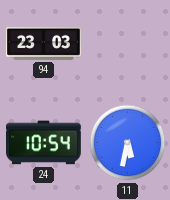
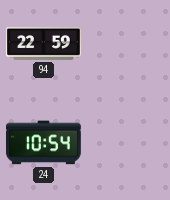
94: 23:03 -> 22:59 (44, 43)
11: 5:32 -> none (128, 143)
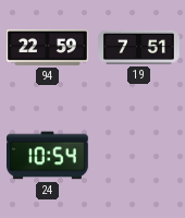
19: none -> 7:51 (139, 47)
